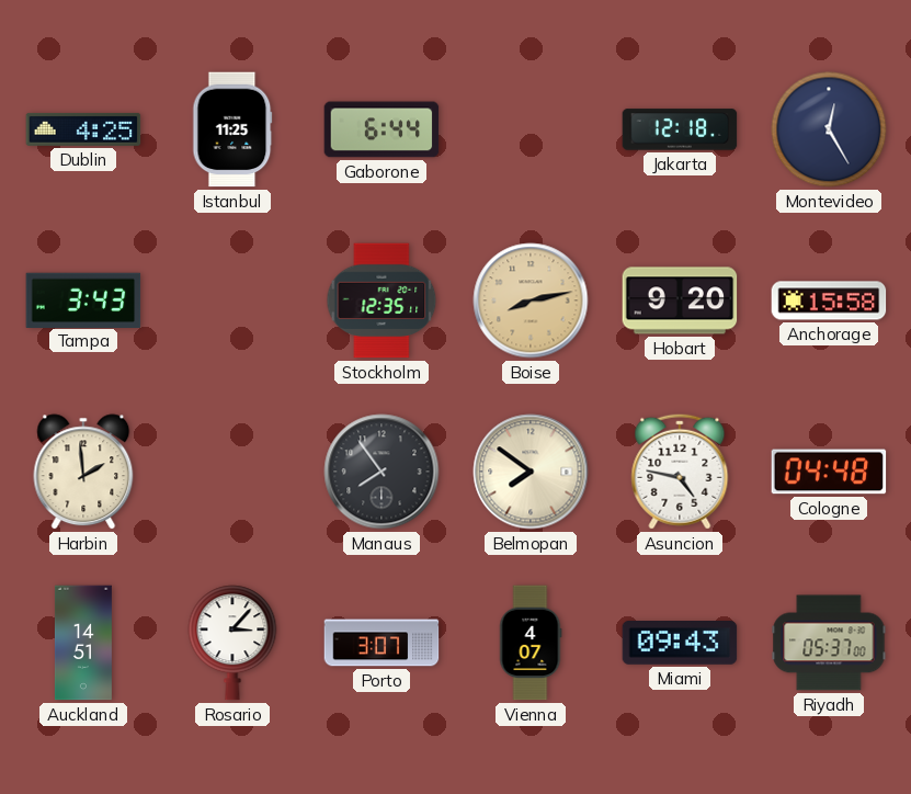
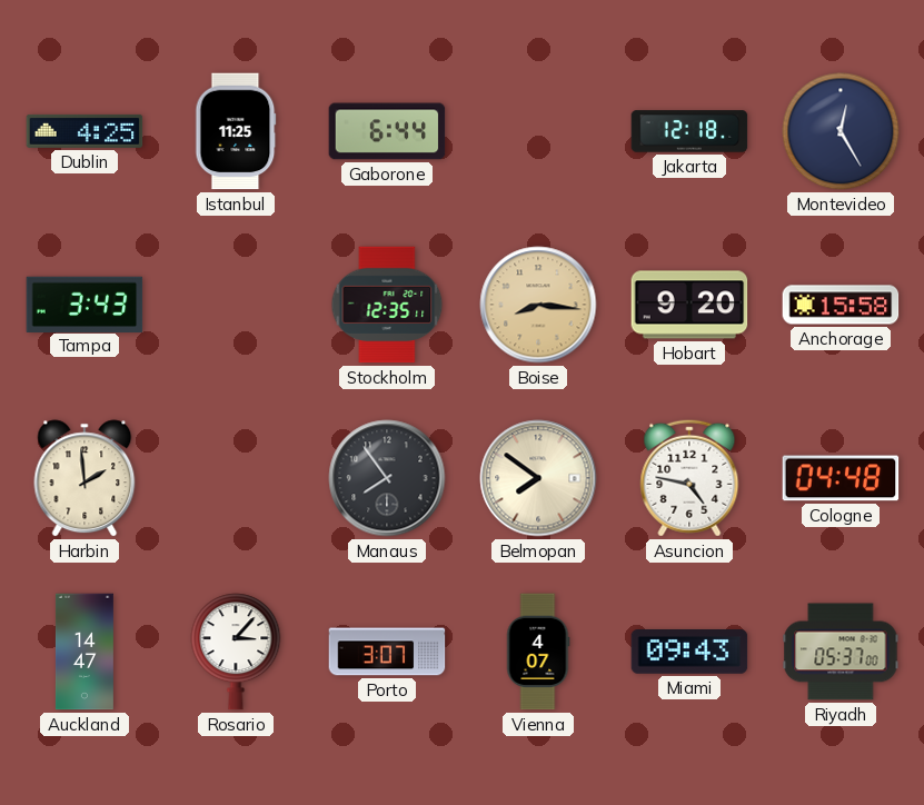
Boise: 8:13 -> 8:16 (538, 305)
Auckland: 14:51 -> 14:47 (85, 652)
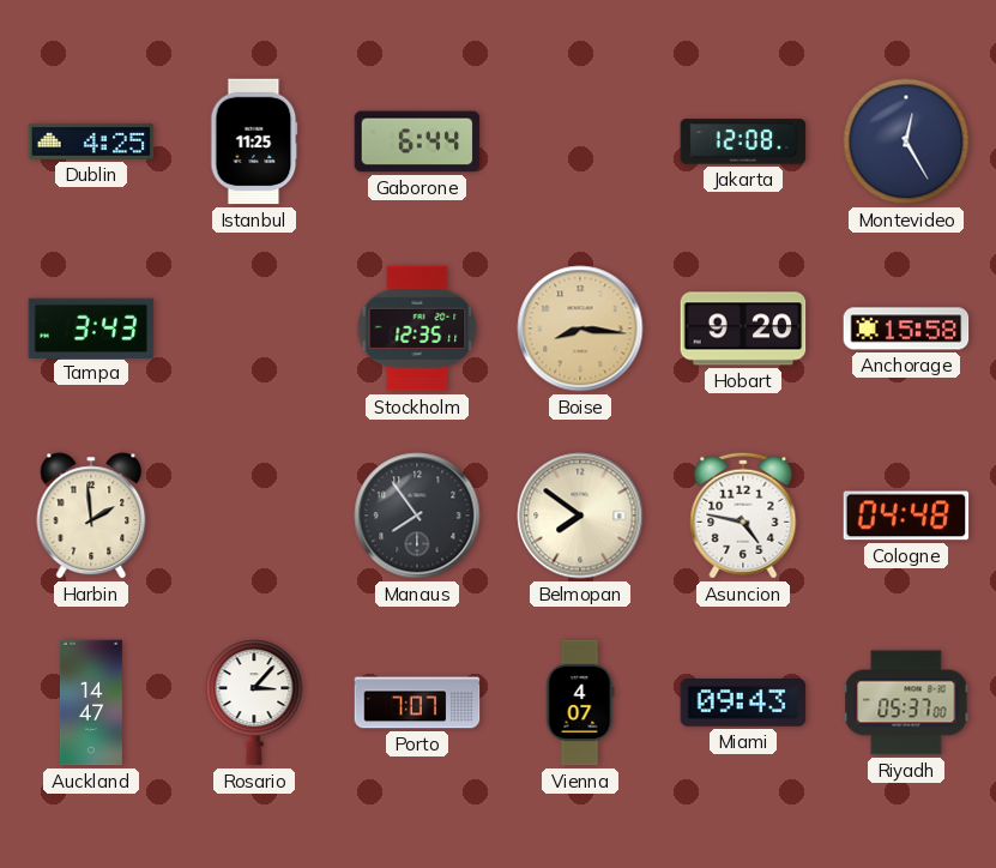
Jakarta: 12:18 -> 12:08 (743, 141)
Porto: 3:07 -> 7:07 (417, 703)
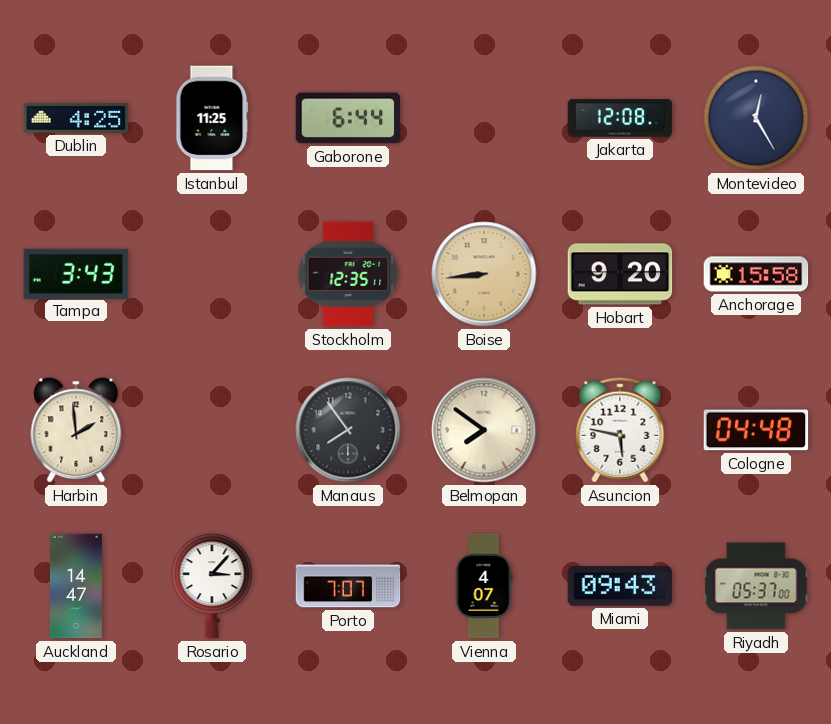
Boise: 8:16 -> 8:44 (484, 274)
Asuncion: 4:47 -> 5:47 (620, 430)
